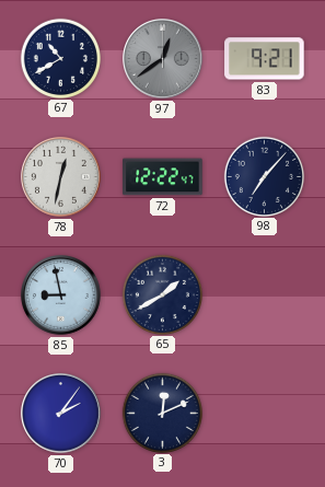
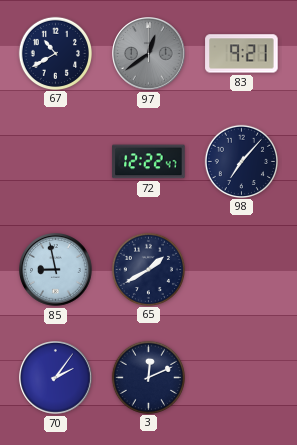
78: 12:32 -> none (61, 177)
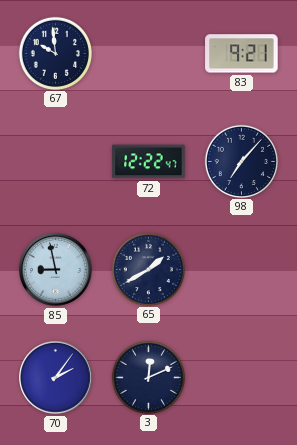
67: 10:40 -> 9:59 (55, 53)
97: 12:39 -> none (149, 54)
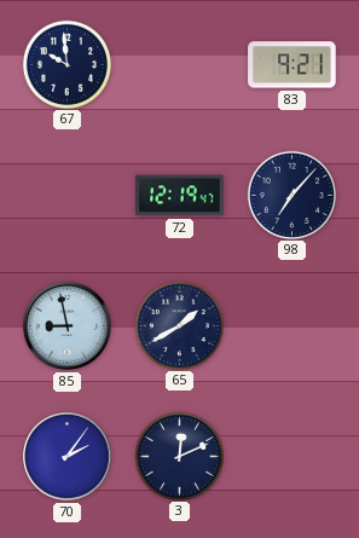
72: 12:22 -> 12:19 (180, 196)
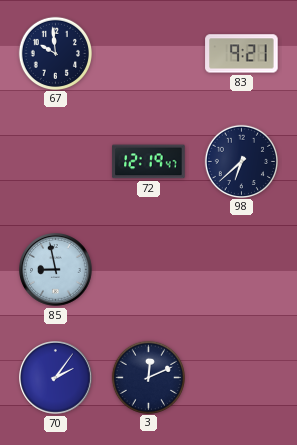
98: 7:07 -> 6:38 (241, 161)
65: 1:40 -> none (179, 325)
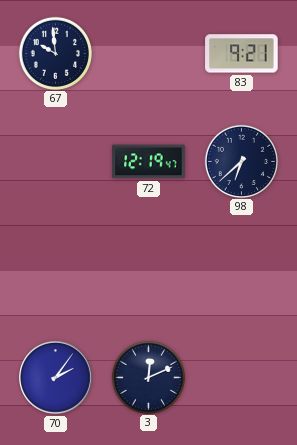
85: 8:58 -> none (56, 270)
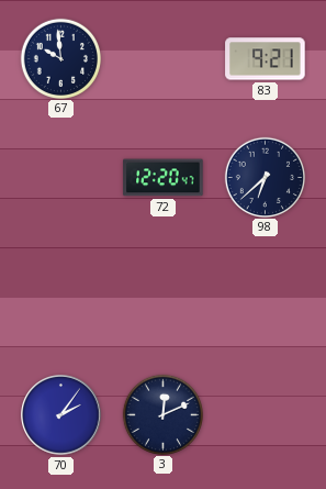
72: 12:19 -> 12:20 (164, 178)
